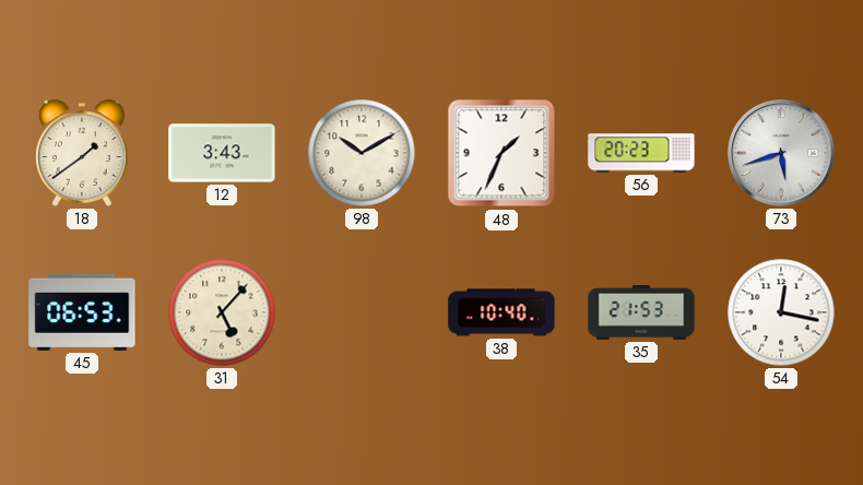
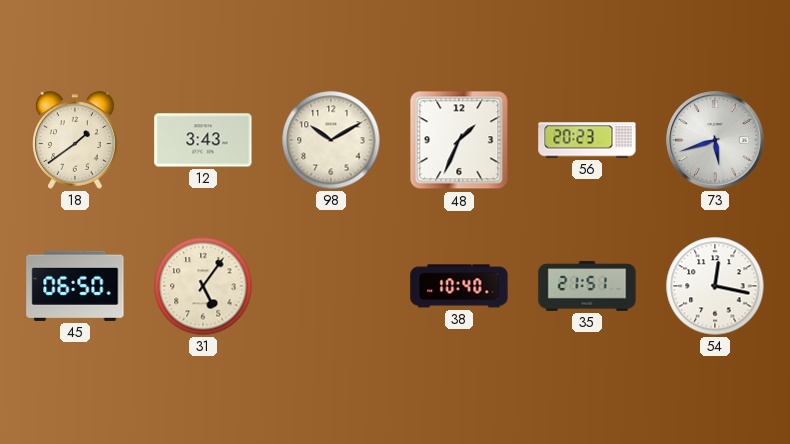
45: 06:53 -> 06:50 (75, 286)
31: 5:07 -> 5:06 (203, 286)
35: 21:53 -> 21:51 (587, 286)
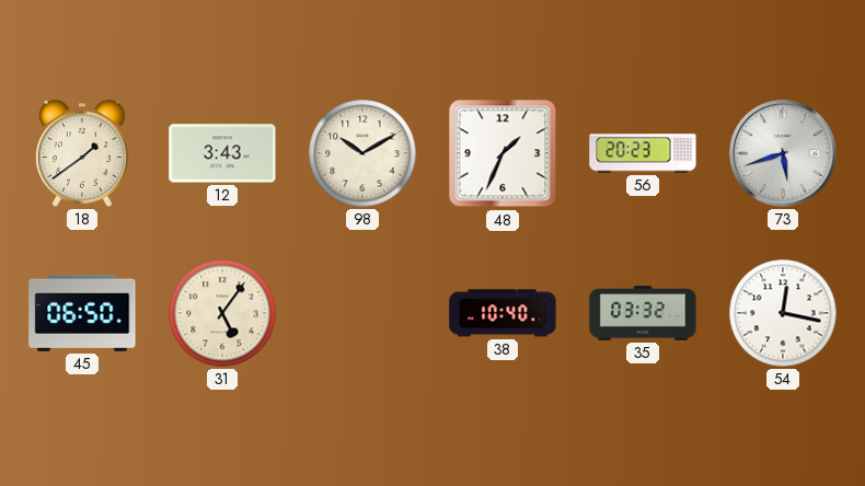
35: 21:51 -> 03:32 (643, 313)
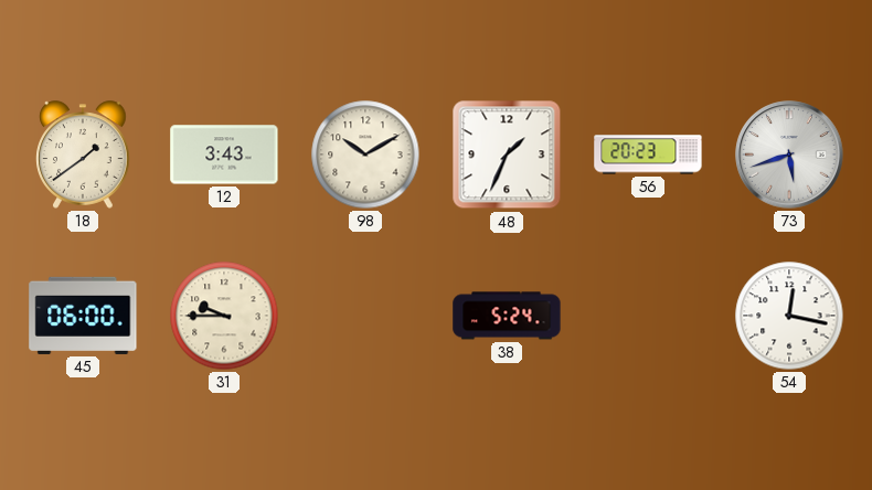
45: 06:50 -> 06:00 (83, 316)
31: 5:06 -> 9:45 (224, 316)
38: 10:40 -> 5:24 (507, 316)
35: 03:32 -> none (643, 313)
